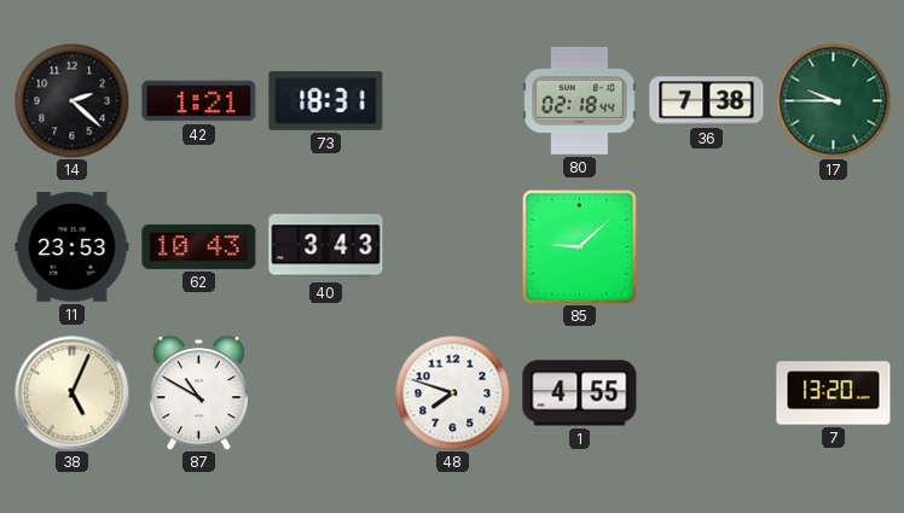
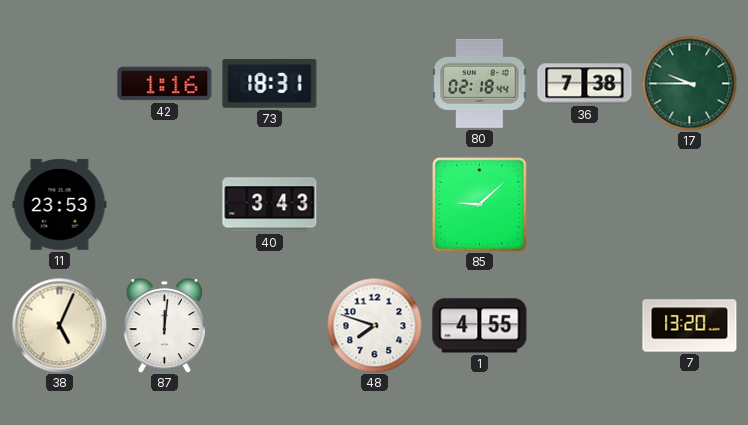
14: 2:22 -> none (71, 100)
42: 1:21 -> 1:16 (165, 84)
62: 10:43 -> none (199, 246)
87: 10:50 -> 12:01 (164, 326)
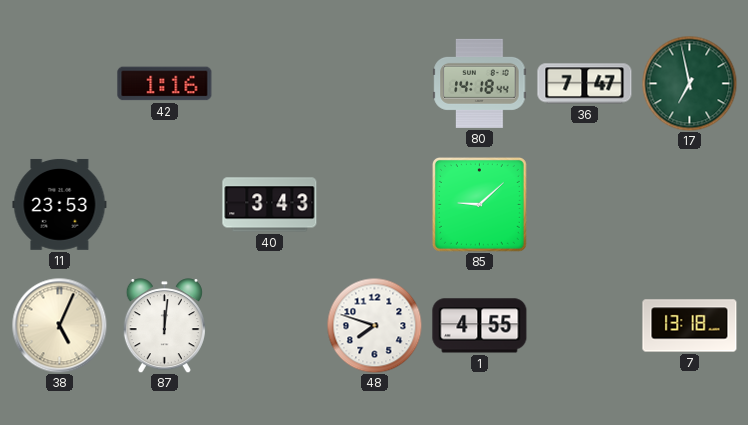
73: 18:31 -> none (270, 84)
80: 02:18 -> 14:18 (480, 83)
36: 7:38 -> 7:47 (585, 84)
17: 9:45 -> 6:58 (689, 83)
7: 13:20 -> 13:18 (690, 326)
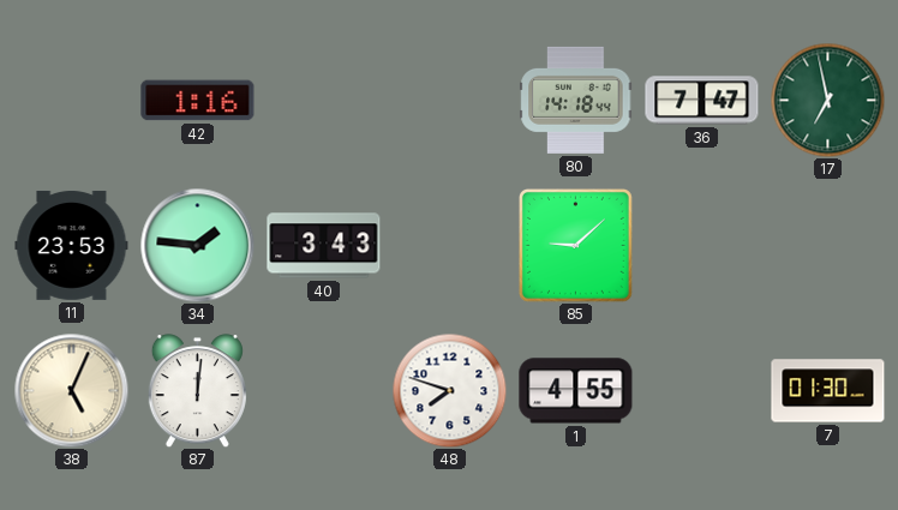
34: none -> 1:46 (197, 245)
7: 13:18 -> 01:30 (828, 391)
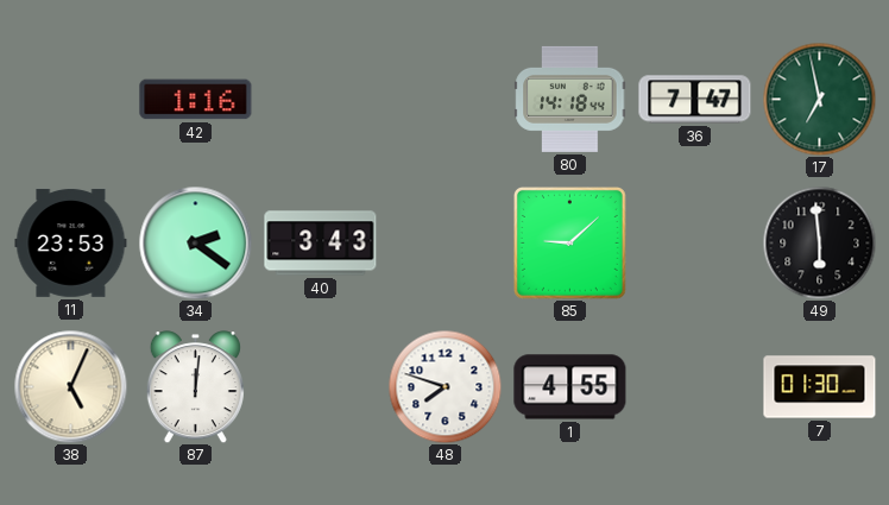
34: 1:46 -> 2:21 (195, 242)
49: none -> 5:59 (819, 242)
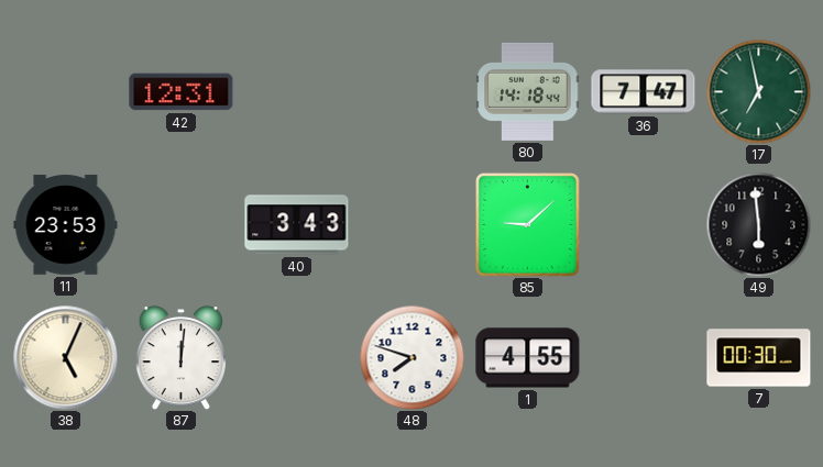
42: 1:16 -> 12:31 (182, 92)
34: 2:21 -> none (195, 242)
7: 01:30 -> 00:30 (759, 358)
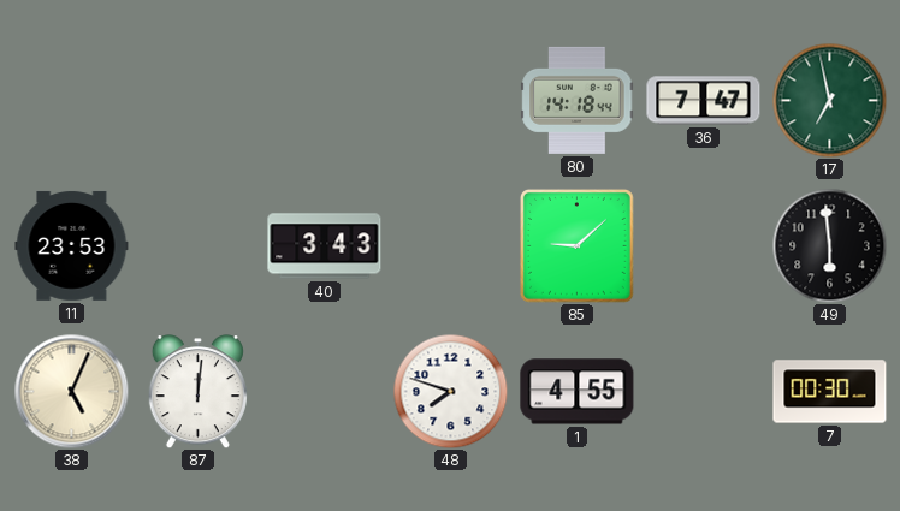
42: 12:31 -> none (182, 92)
